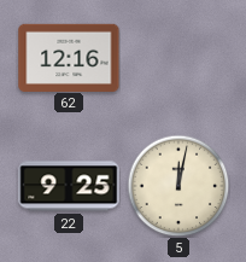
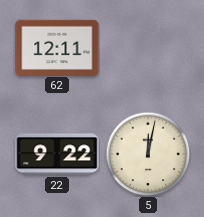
62: 12:16 -> 12:11 (57, 47)
22: 9:25 -> 9:22 (57, 154)
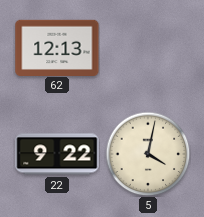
62: 12:11 -> 12:13 (57, 47)
5: 12:02 -> 4:02 (148, 154)
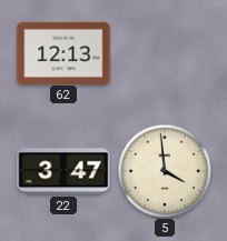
22: 9:22 -> 3:47 (63, 171)
5: 4:02 -> 3:59 (165, 171)
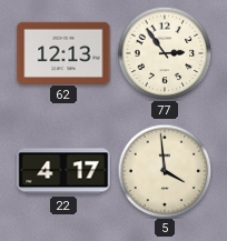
77: none -> 2:54 (165, 53)
22: 3:47 -> 4:17 (63, 171)
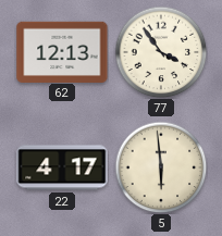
77: 2:54 -> 3:54 (161, 52)
5: 3:59 -> 5:59 (161, 167)
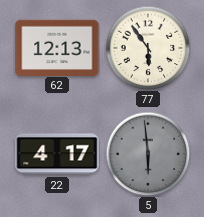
77: 3:54 -> 5:54 (148, 48)
5 dial: cream -> grey (148, 154)
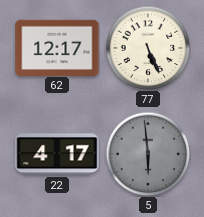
62: 12:13 -> 12:17 (57, 47)
77: 5:54 -> 5:26 (148, 48)
